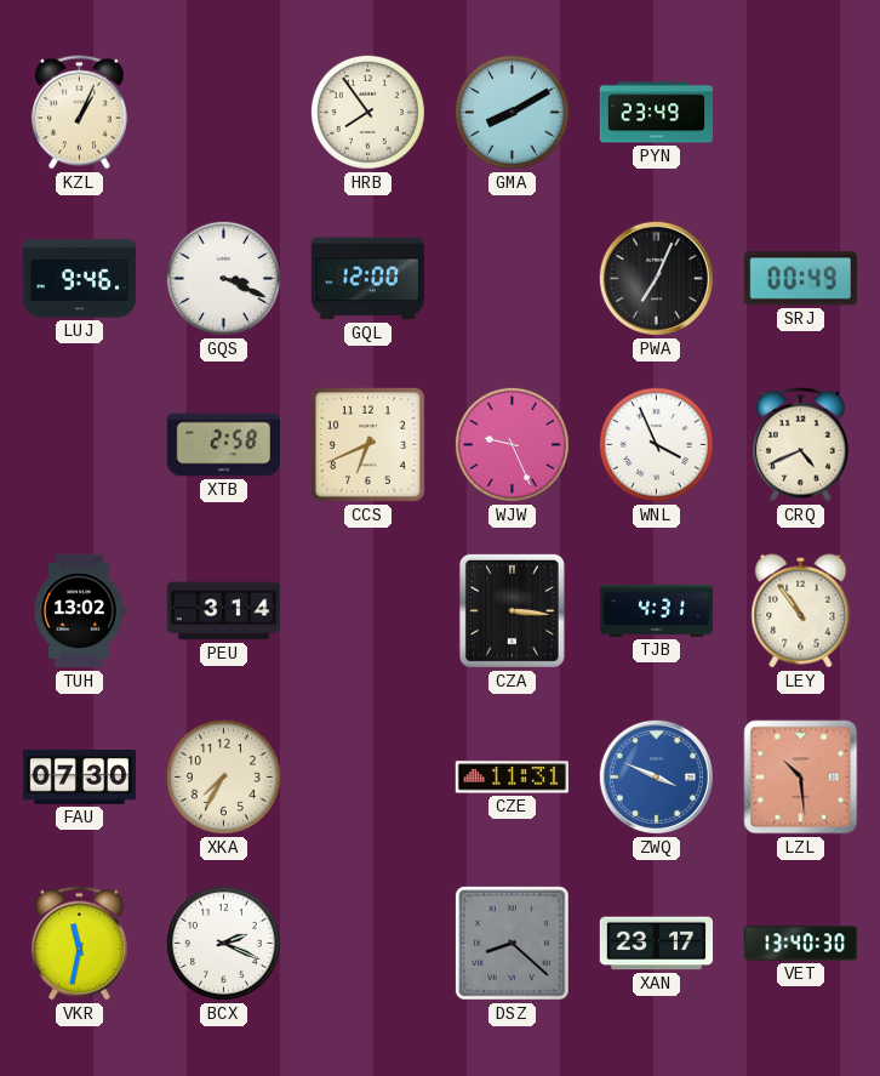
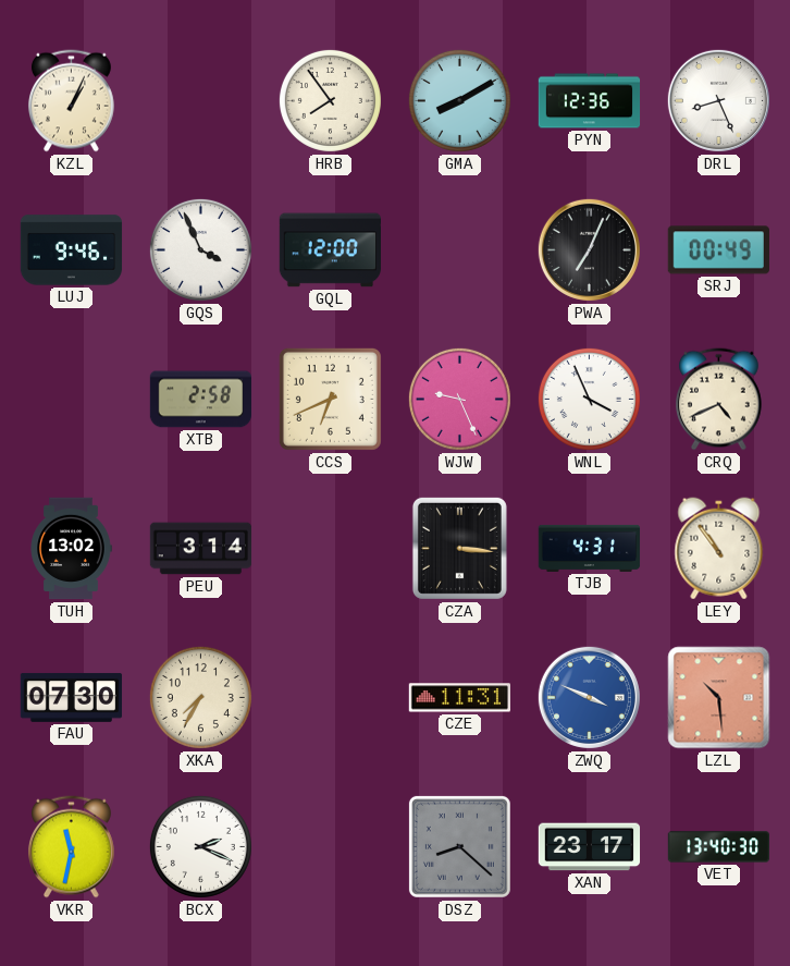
PYN: 23:49 -> 12:36 (590, 101)
DRL: none -> 8:26 (718, 100)
GQS: 3:19 -> 3:56 (200, 249)
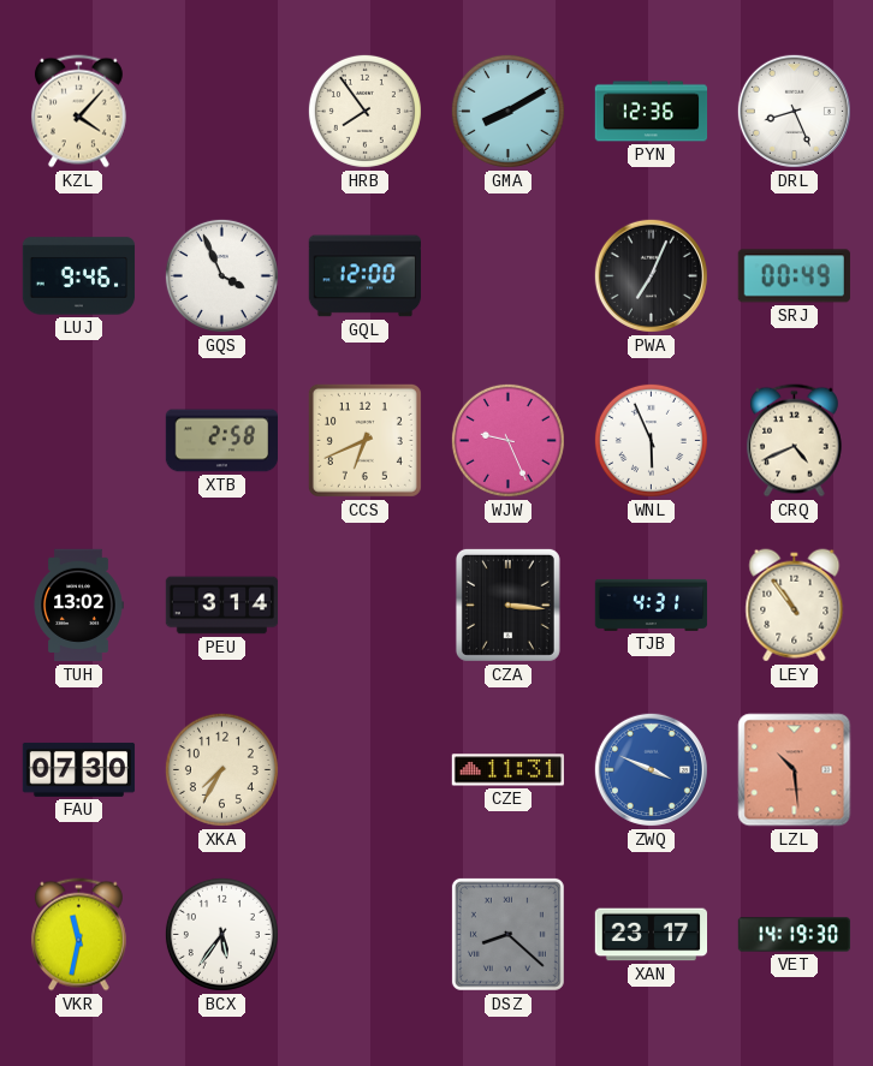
KZL: 1:04 -> 4:07 (78, 112)
WNL: 3:56 -> 5:56 (651, 440)
BCX: 2:19 -> 5:36 (221, 934)
VET: 13:40 -> 14:19 (795, 935)
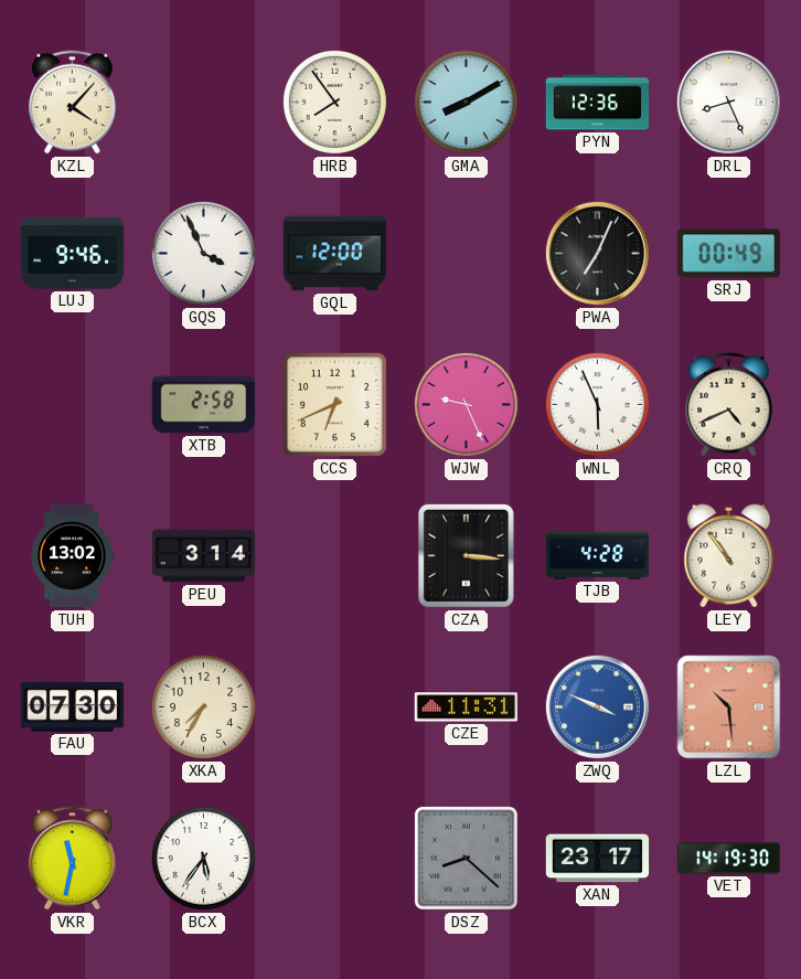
TJB: 4:31 -> 4:28 (598, 555)
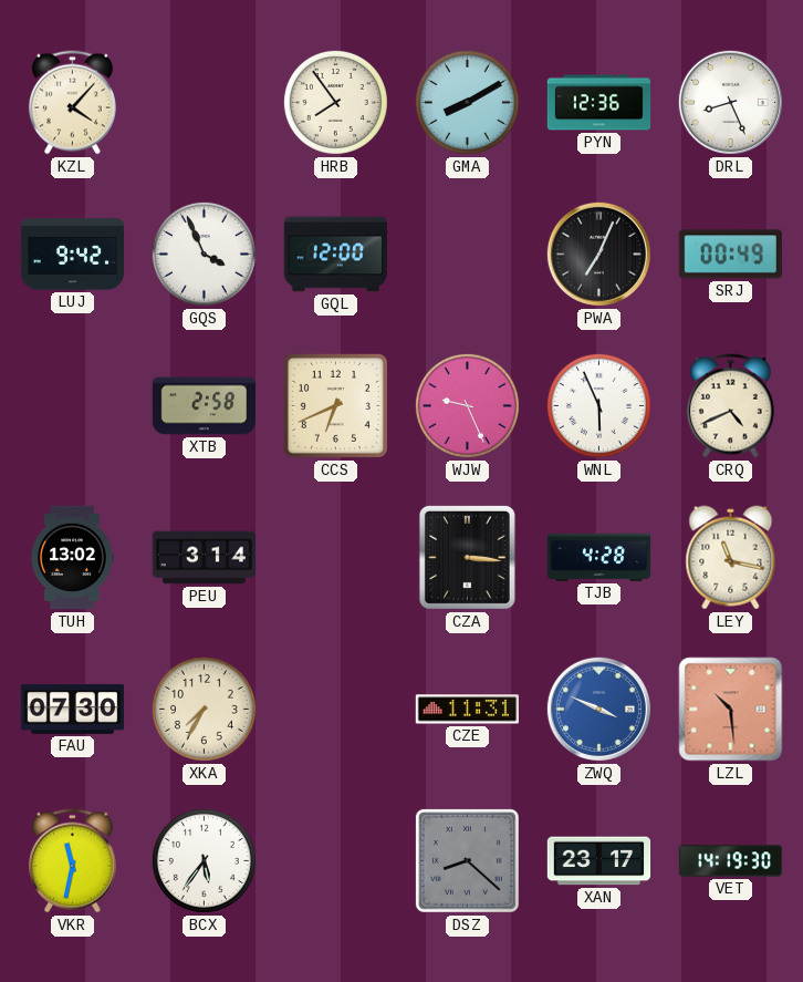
LUJ: 9:46 -> 9:42 (73, 255)
LEY: 10:54 -> 11:17 (731, 558)
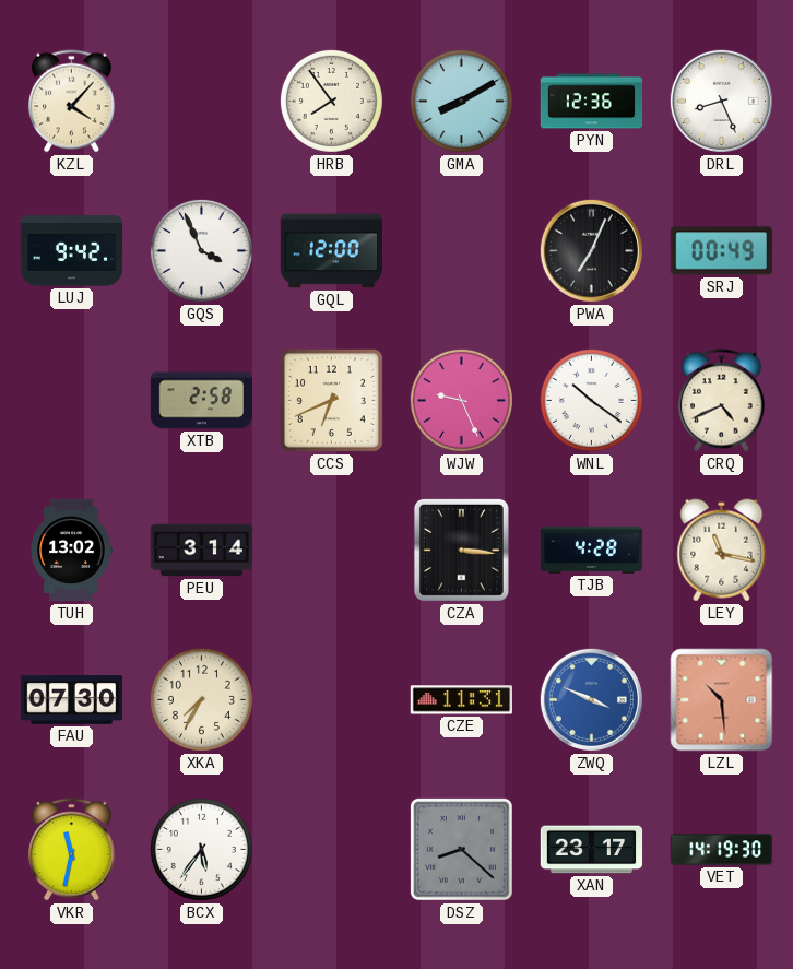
WNL: 5:56 -> 10:21 (591, 400)
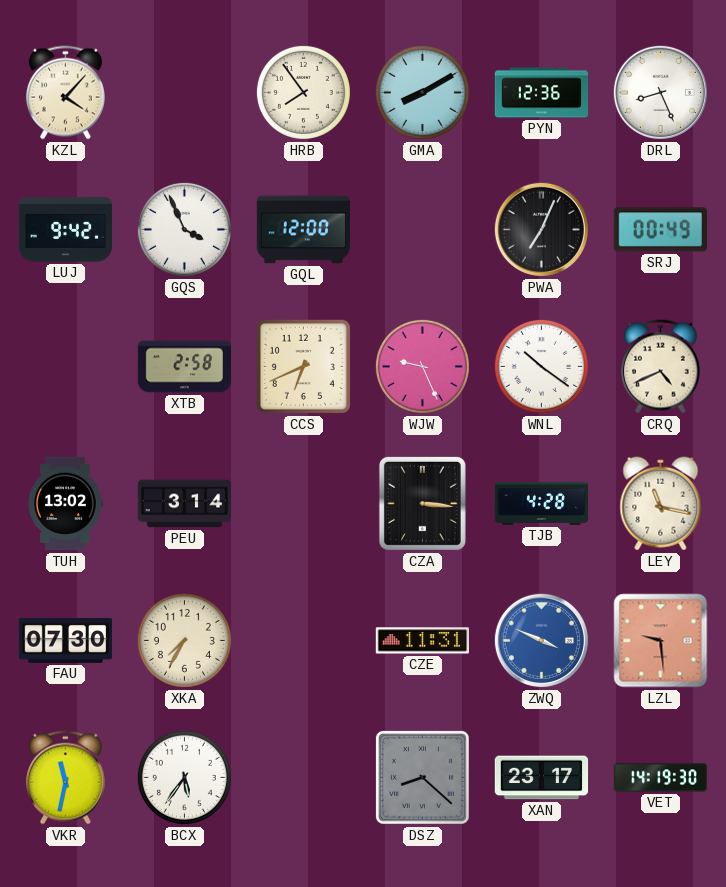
LZL: 10:29 -> 9:29 (661, 641)
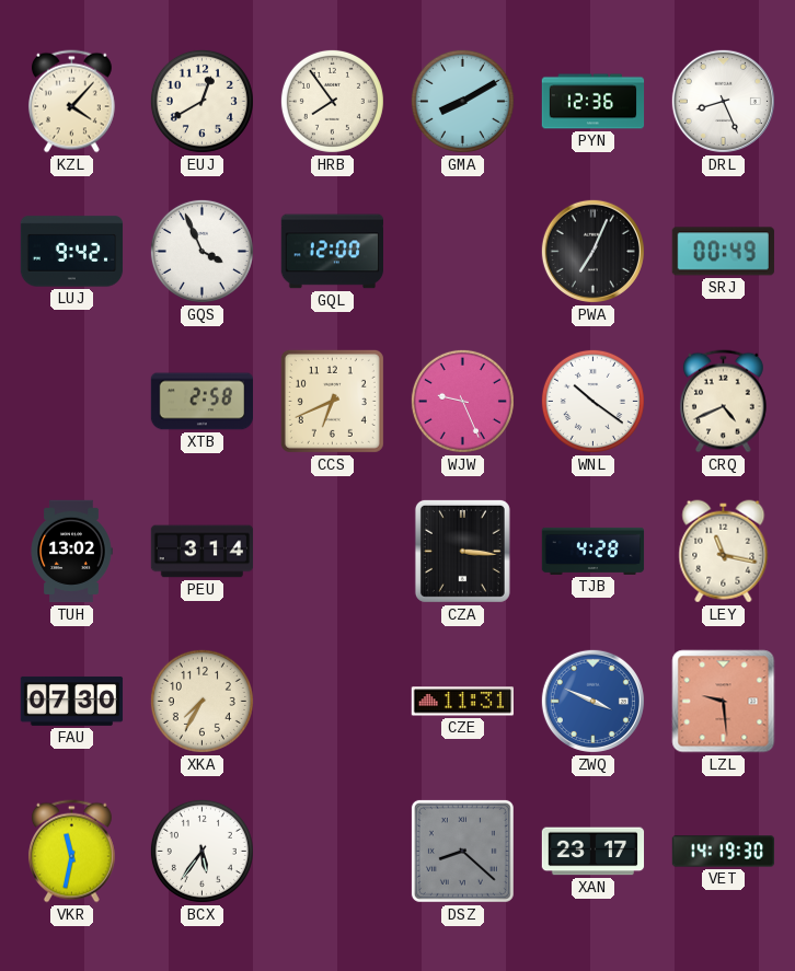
EUJ: none -> 12:40 (201, 101)
